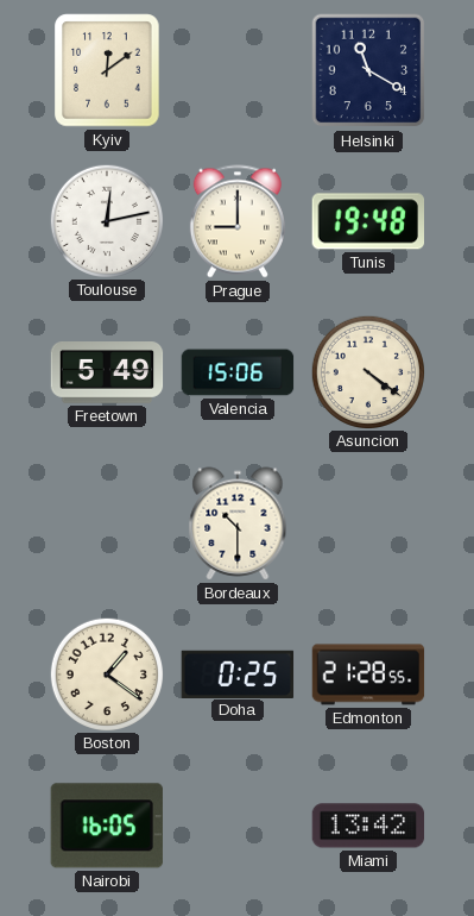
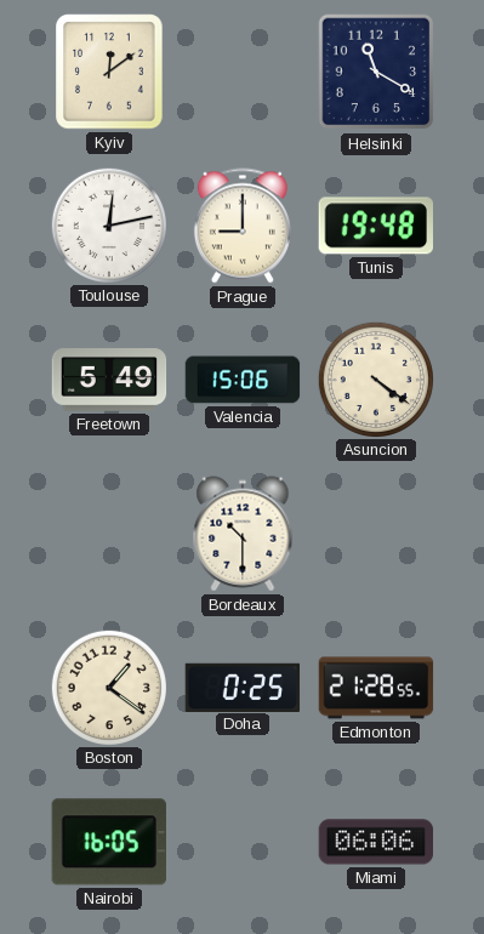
Miami: 13:42 -> 06:06 (376, 842)
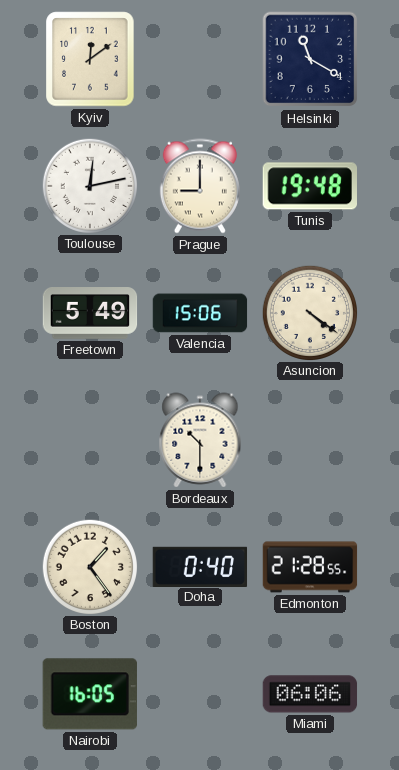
Boston: 1:21 -> 1:24 (89, 566)
Doha: 0:25 -> 0:40 (200, 566)
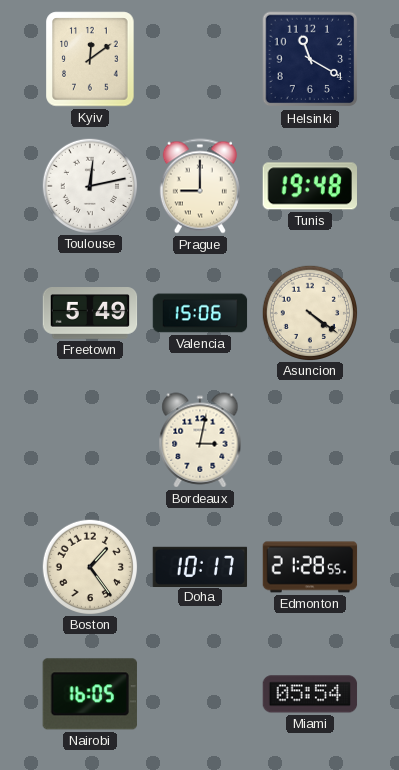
Bordeaux: 10:30 -> 3:02 (200, 440)
Doha: 0:40 -> 10:17 (200, 566)
Miami: 06:06 -> 05:54 (310, 694)
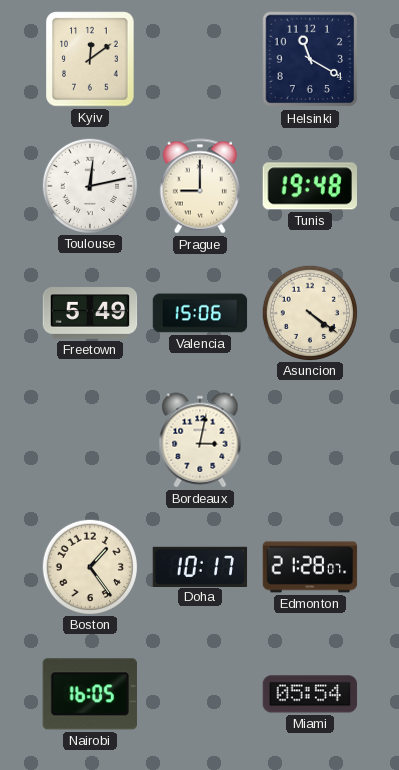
Edmonton: 21:28:55 -> 21:28:07 (310, 567)
